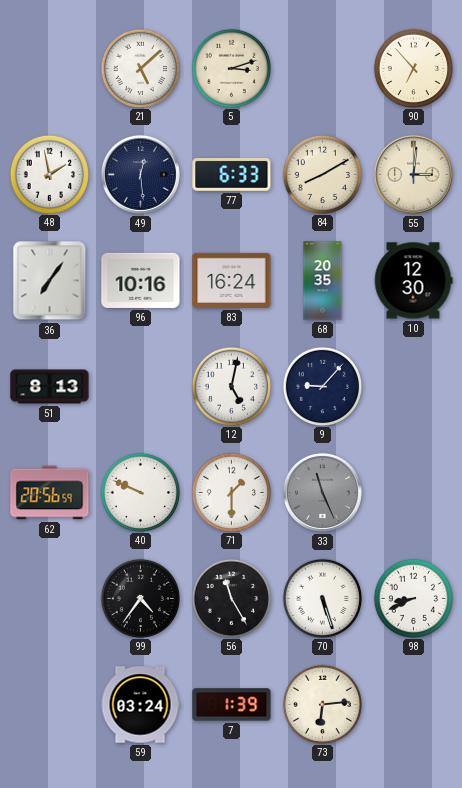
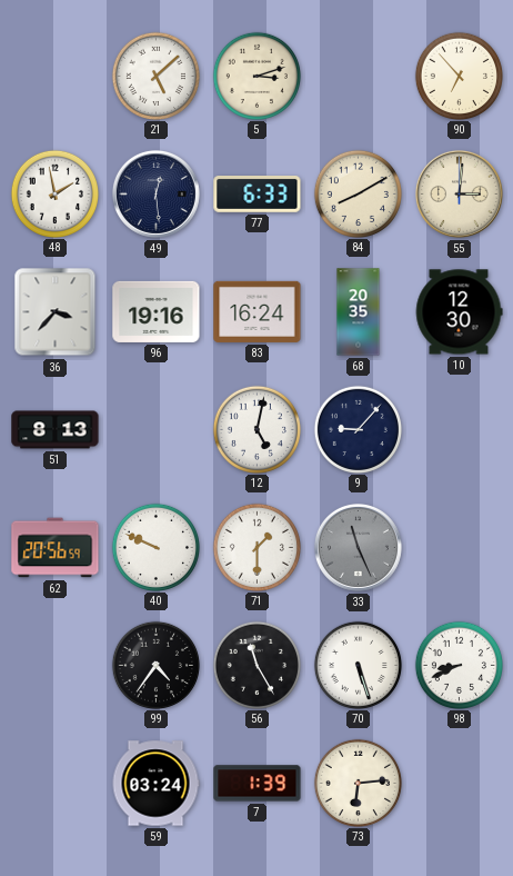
36: 7:06 -> 3:37 (56, 312)
96: 10:16 -> 19:16 (157, 311)
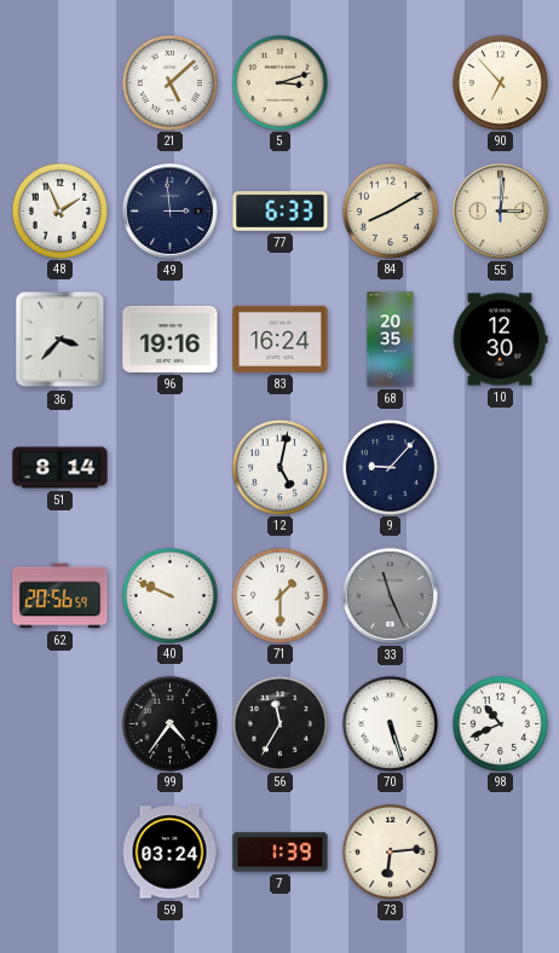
48: 1:58 -> 1:56 (59, 210)
49: 12:29 -> 2:59 (169, 210)
51: 8:13 -> 8:14 (60, 468)
56: 11:25 -> 11:35 (279, 723)
98: 8:41 -> 10:41 (500, 723)
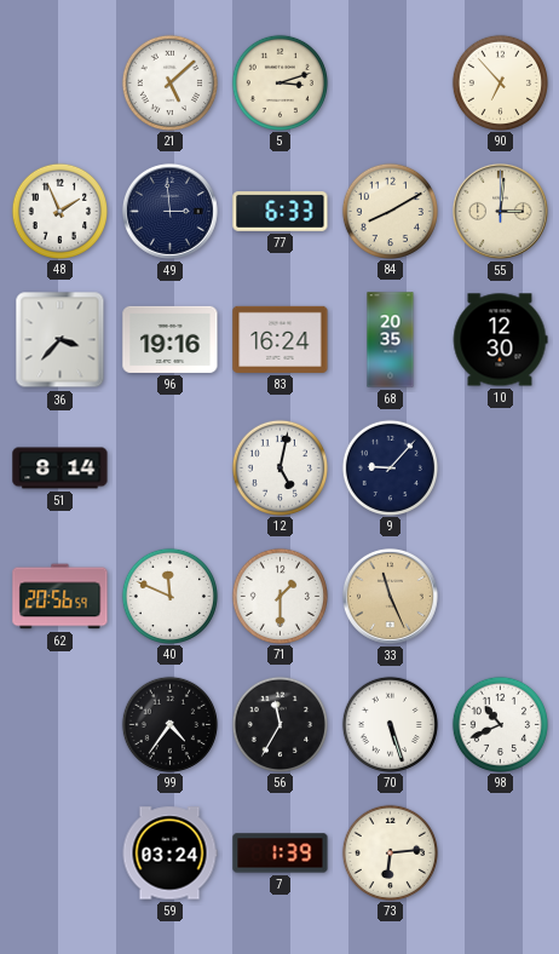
40: 9:49 -> 11:49 (169, 596)
33 dial: grey -> champagne (390, 596)
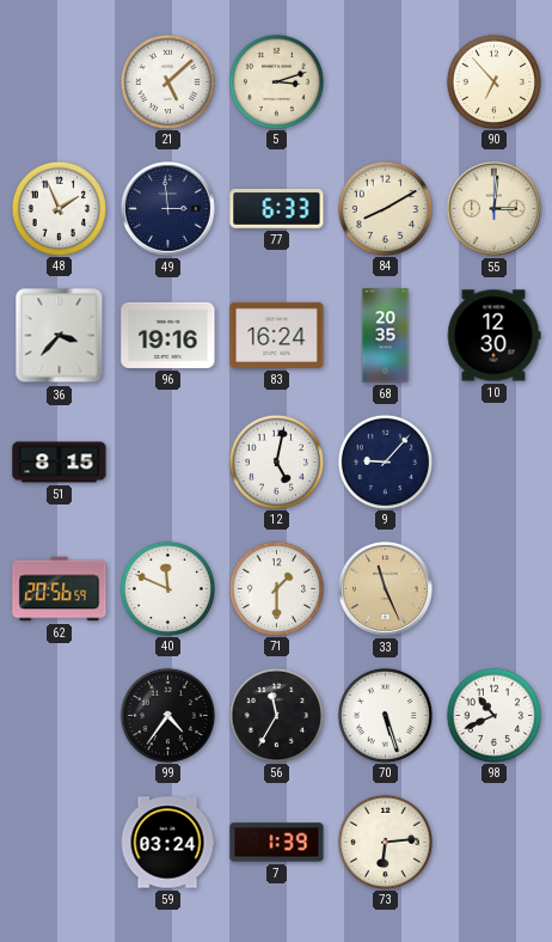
51: 8:14 -> 8:15 (60, 463)
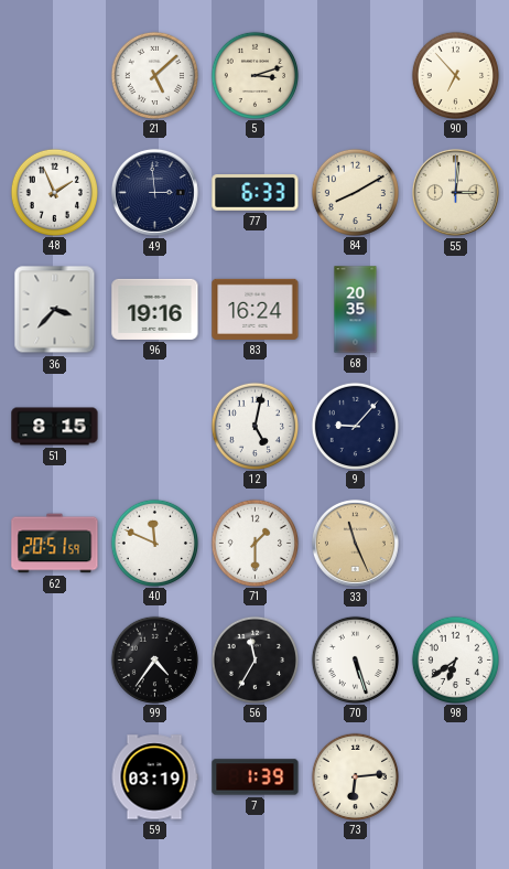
10: 12:30 -> none (493, 336)
62: 20:56 -> 20:51 (55, 544)
98: 10:41 -> 6:39 (455, 659)
59: 03:24 -> 03:19 (154, 777)
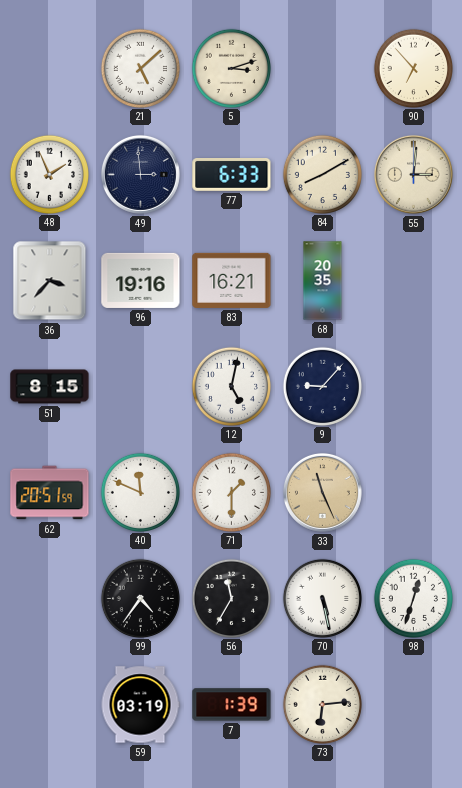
83: 16:24 -> 16:21 (232, 280)
70: 5:27 -> 5:28 (322, 598)
98: 6:39 -> 12:33 (413, 598)
